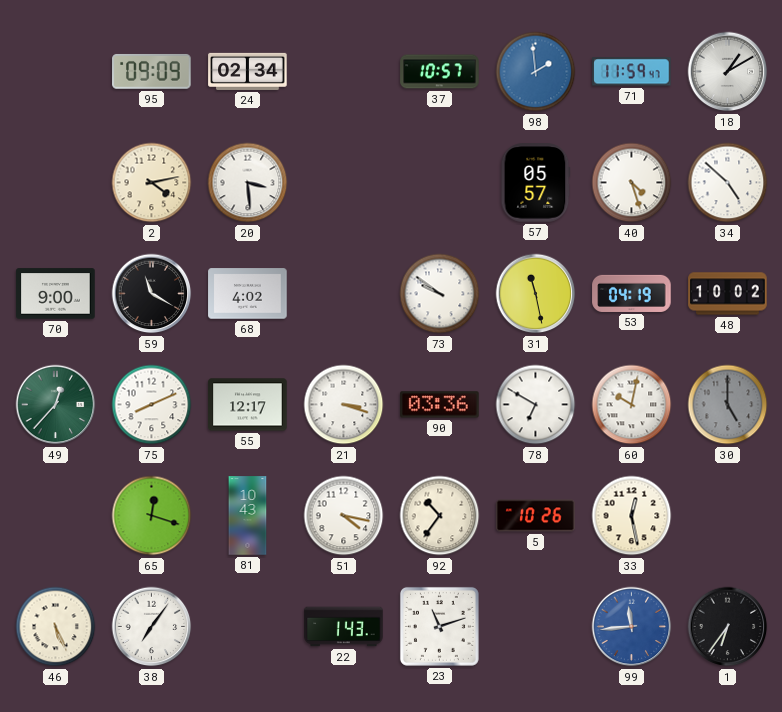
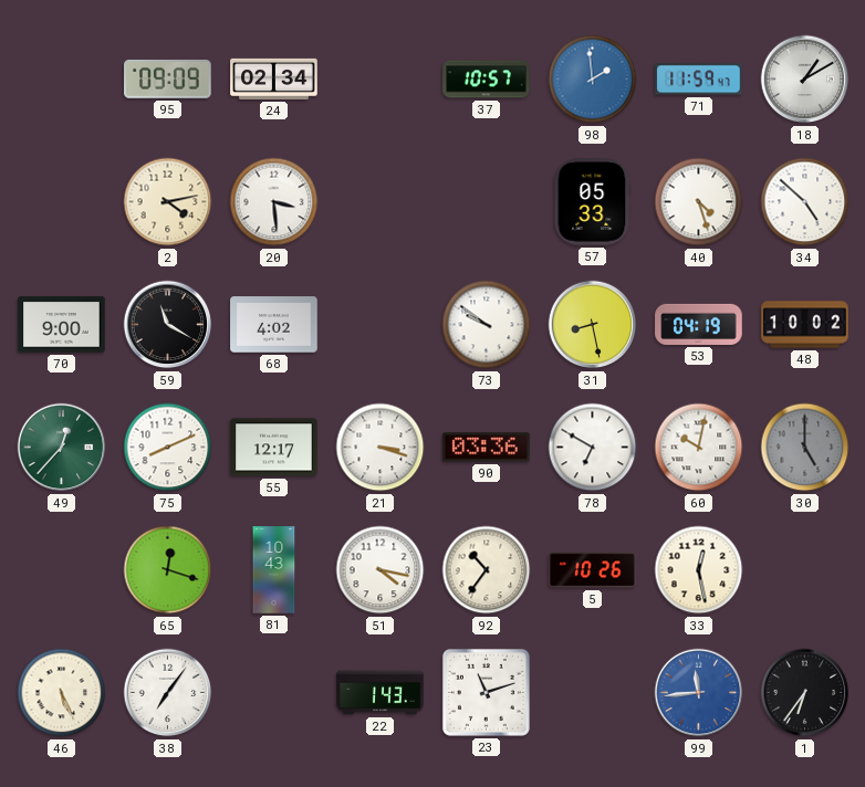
57: 05:57 -> 05:33 (593, 202)
31: 11:28 -> 8:28 (593, 325)
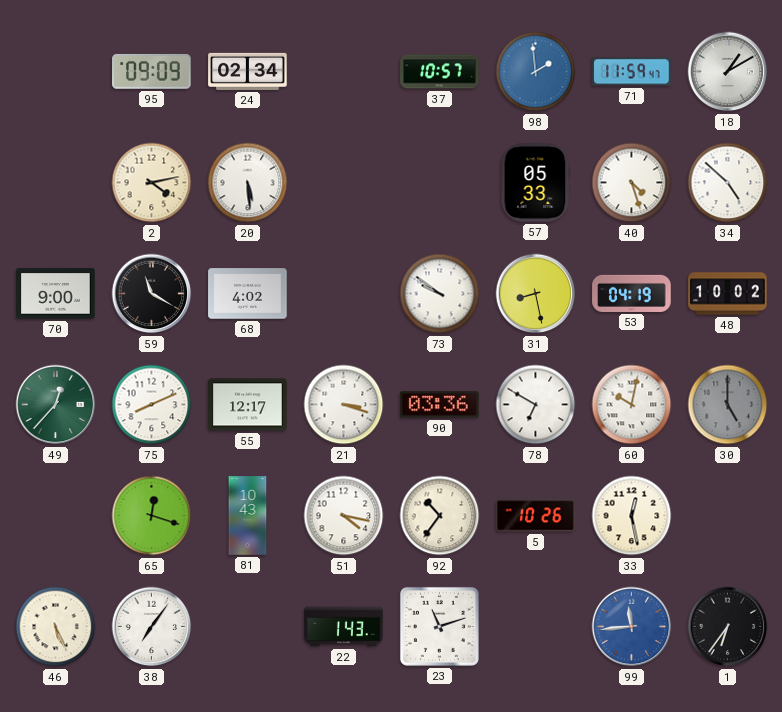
20: 3:29 -> 5:29 (248, 183)
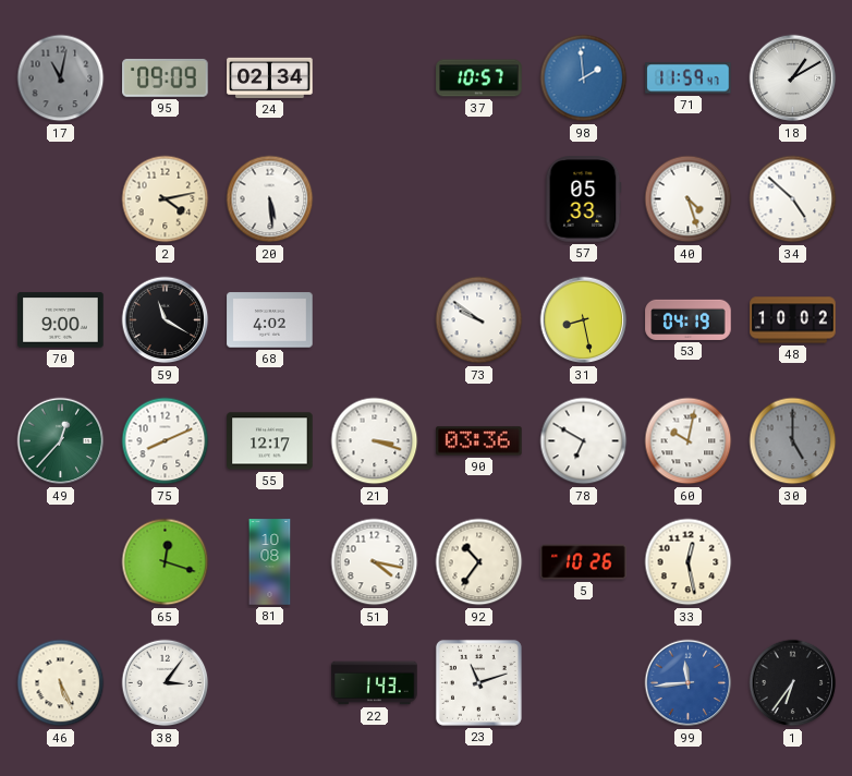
17: none -> 11:02 (61, 78)
81: 10:43 -> 10:08 (270, 562)
38: 7:06 -> 3:06 (166, 683)
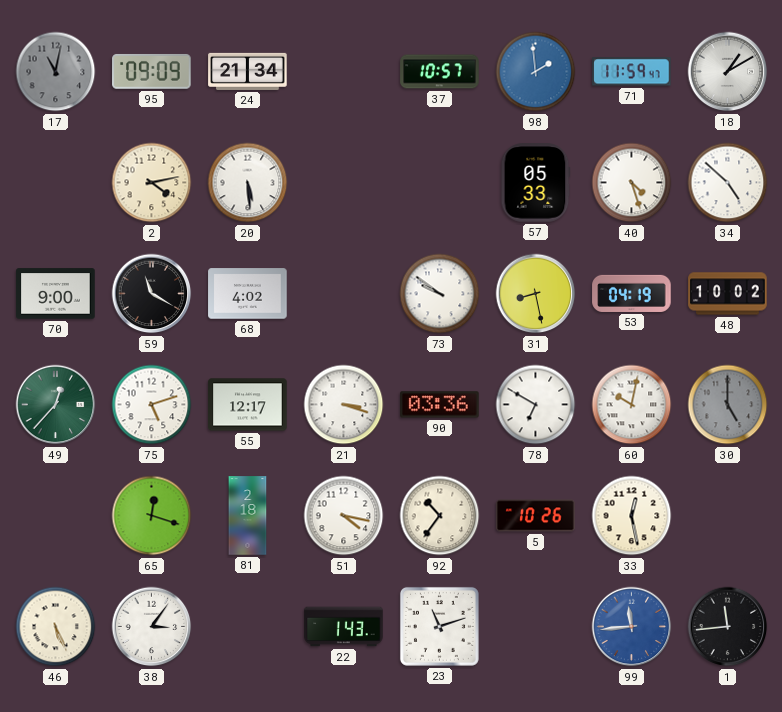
24: 02:34 -> 21:34 (248, 71)
75: 8:11 -> 5:12 (152, 405)
81: 10:08 -> 2:18 (248, 516)
1: 6:36 -> 11:44 (728, 627)
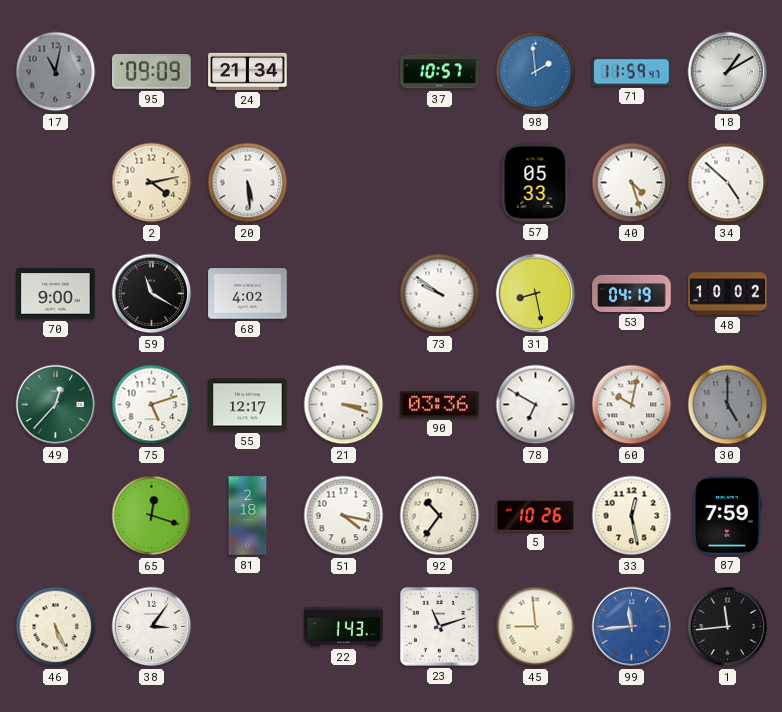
87: none -> 7:59 (728, 516)
45: none -> 8:59 (536, 627)
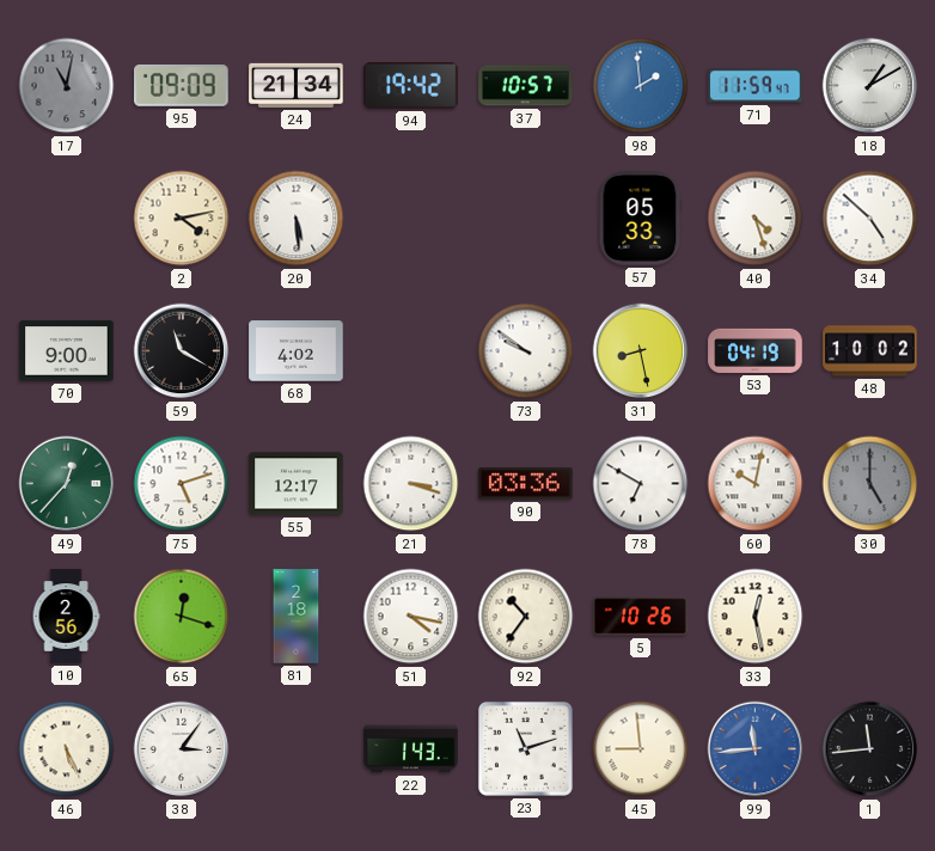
94: none -> 19:42 (411, 85)
10: none -> 2:56 (66, 617)
87: 7:59 -> none (728, 516)
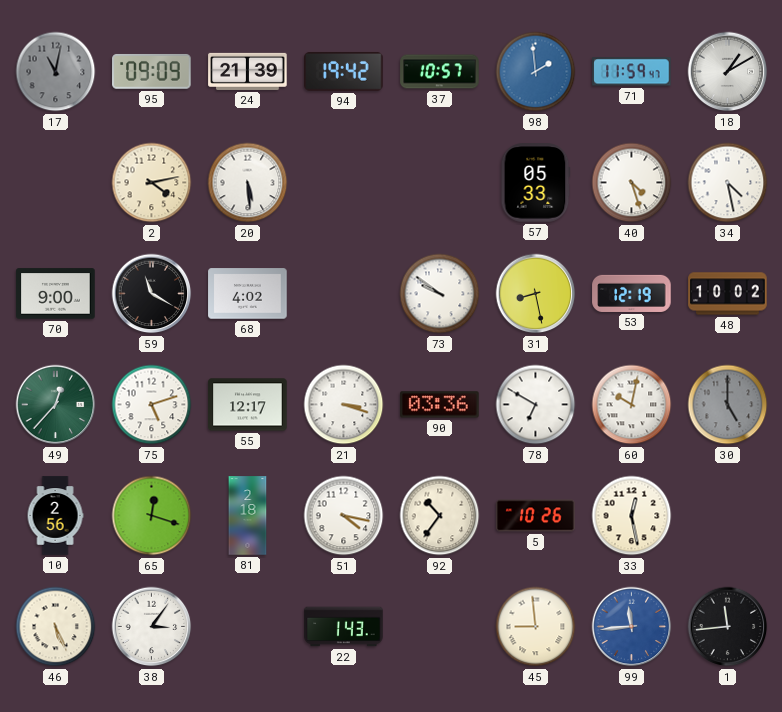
24: 21:34 -> 21:39 (248, 71)
34: 4:52 -> 4:28 (728, 183)
53: 04:19 -> 12:19 (632, 293)
23: 11:12 -> none (525, 748)
